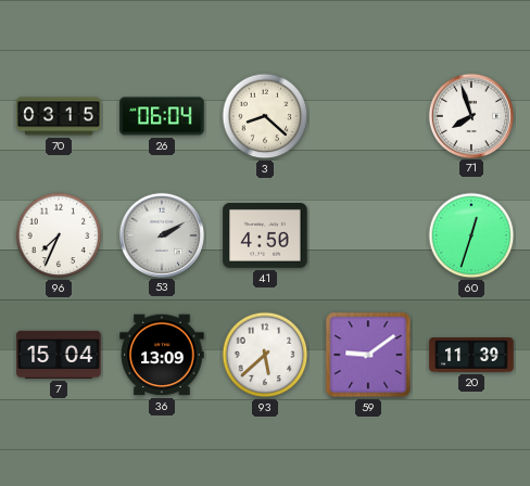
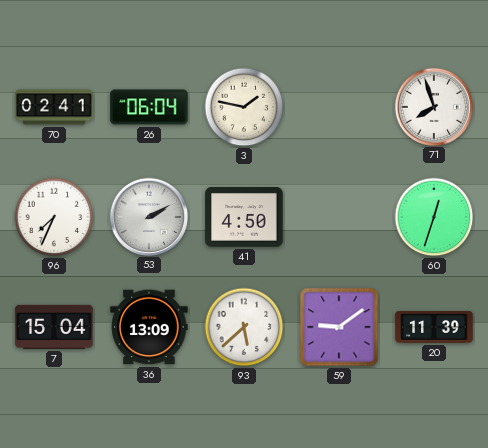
70: 03:15 -> 02:41 (54, 107)
3: 8:22 -> 1:47 (244, 107)
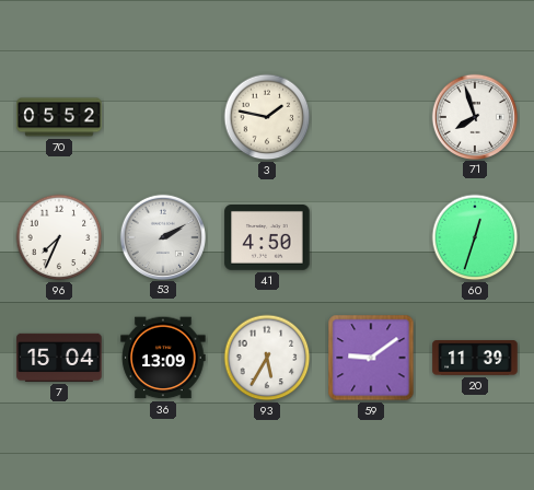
70: 02:41 -> 05:52 (59, 117)
26: 06:04 -> none (149, 107)
93: 5:38 -> 5:35 (267, 358)
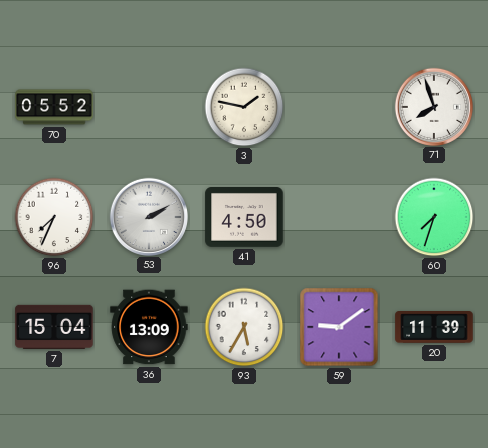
60: 12:33 -> 7:33 (434, 217)
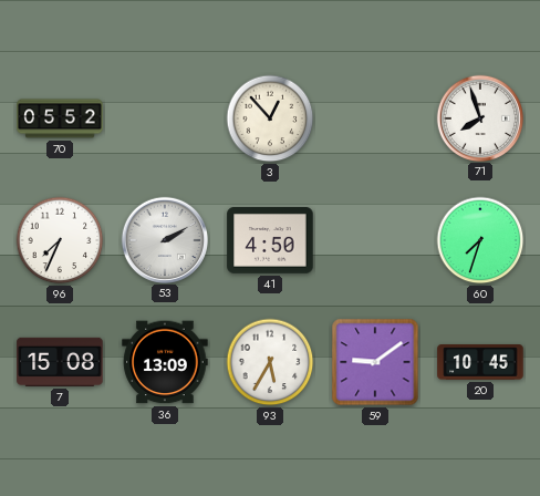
3: 1:47 -> 12:53 (270, 118)
7: 15:04 -> 15:08 (60, 362)
20: 11:39 -> 10:45 (480, 363)
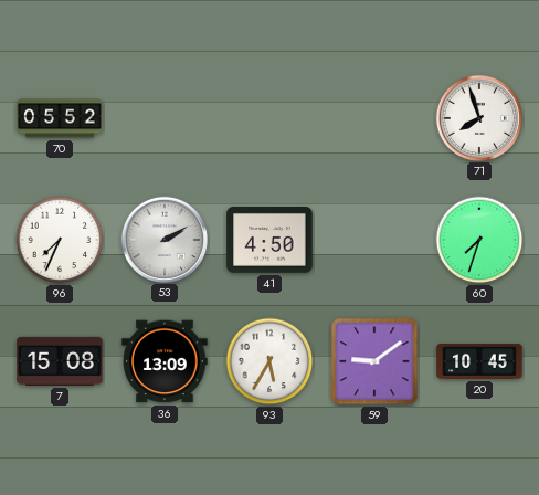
3: 12:53 -> none (270, 118)
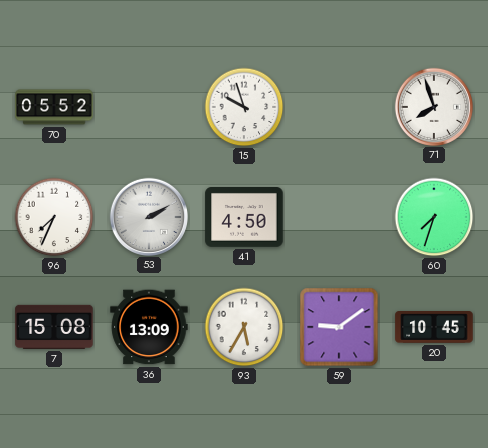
15: none -> 9:57 (244, 107)
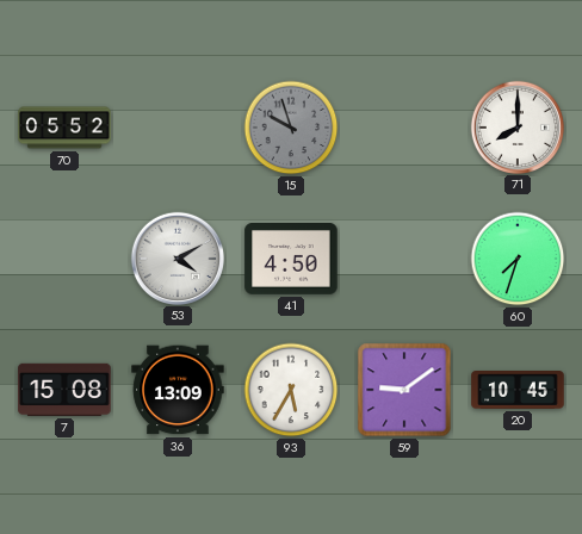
15 dial: white -> grey (291, 128)
71: 7:57 -> 8:00 (516, 126)
96: 7:34 -> none (54, 217)
53: 2:10 -> 4:10 (177, 257)
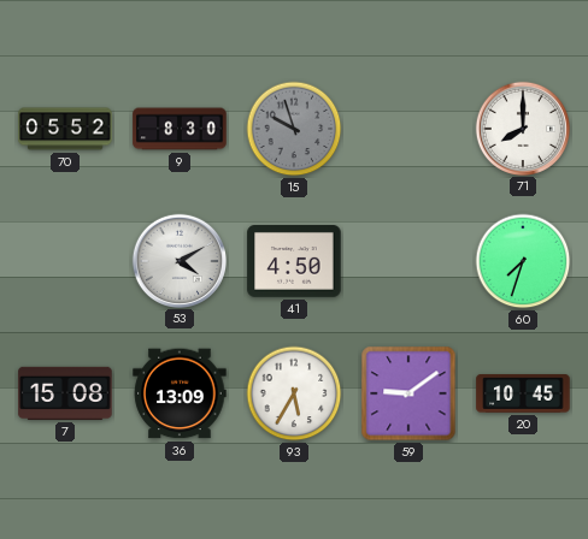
9: none -> 8:30 (180, 129)
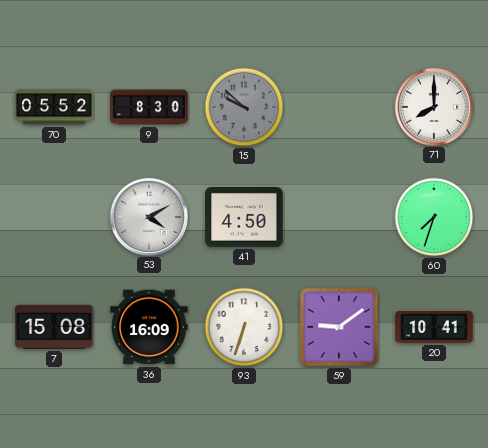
15: 9:57 -> 9:52 (244, 107)
36: 13:09 -> 16:09 (149, 327)
93: 5:35 -> 6:33 (244, 327)
20: 10:45 -> 10:41 (434, 328)
